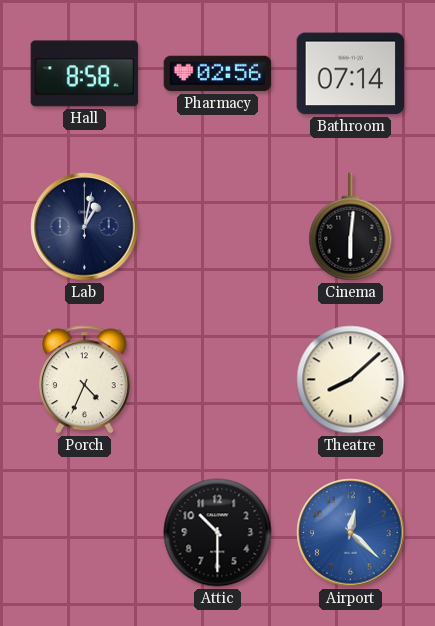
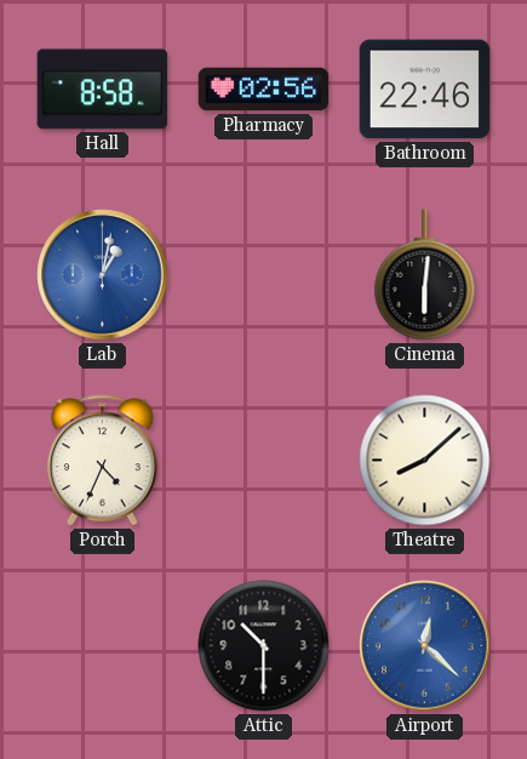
Bathroom: 07:14 -> 22:46 (425, 90)
Lab dial: navy -> blue (103, 275)
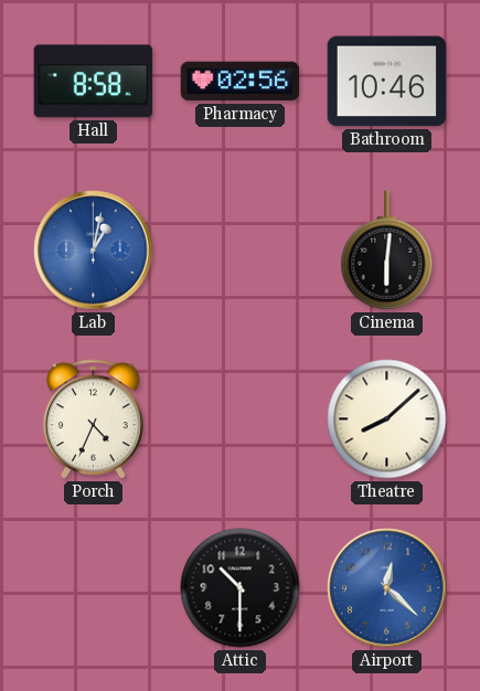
Bathroom: 22:46 -> 10:46 (387, 82)
